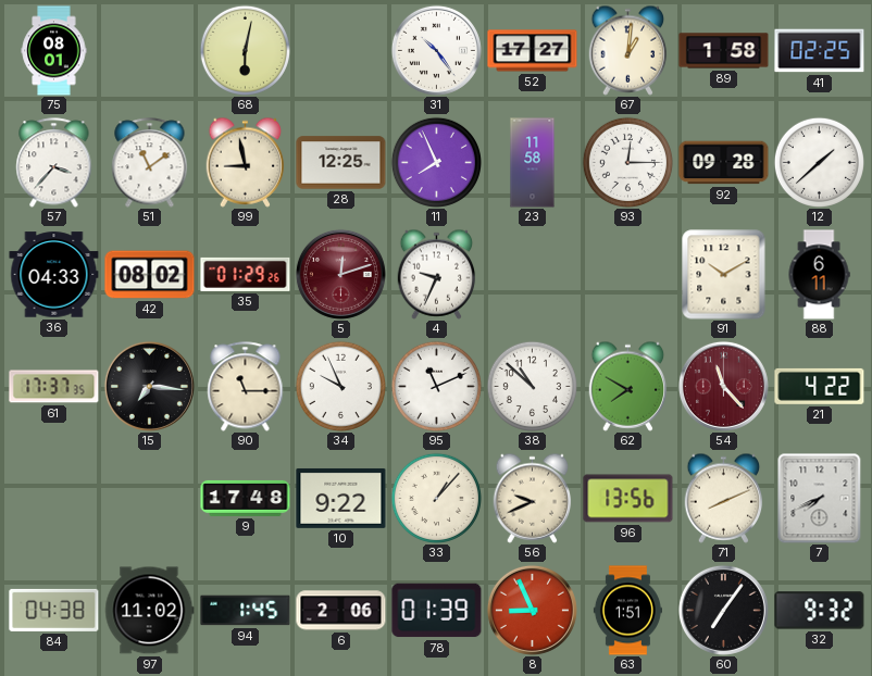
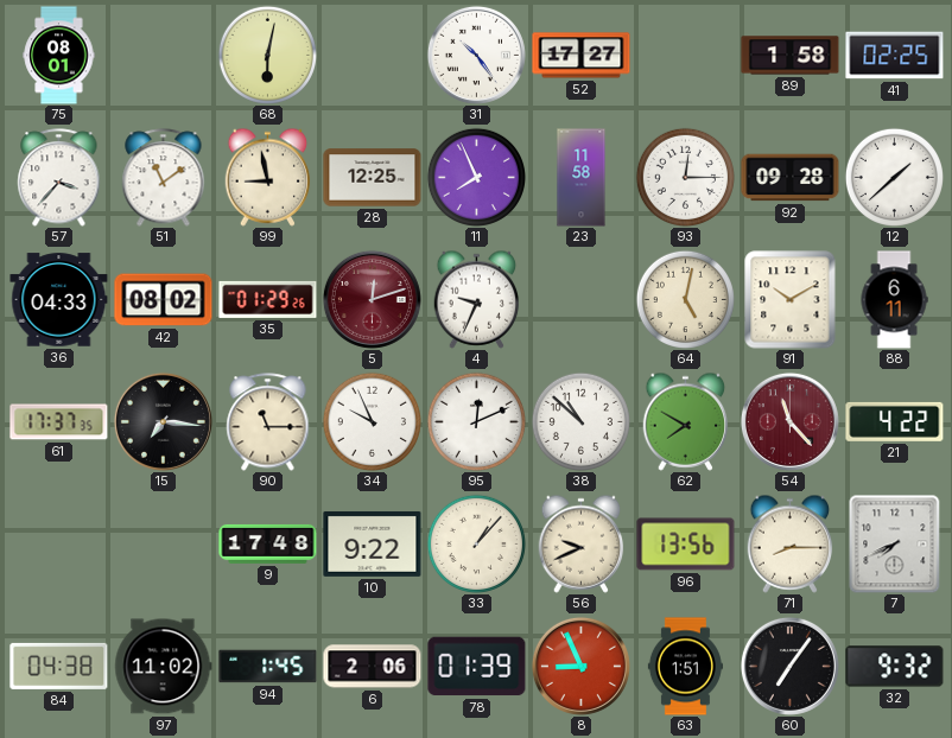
67: 1:01 -> none (628, 50)
64: none -> 5:02 (685, 299)
95: 11:11 -> 12:11 (476, 421)
71: 8:11 -> 8:15 (791, 543)
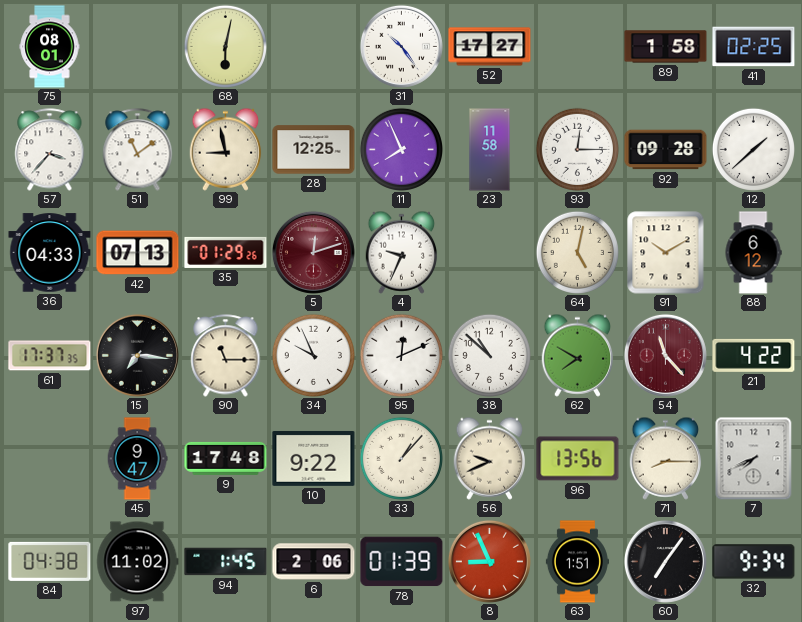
42: 08:02 -> 07:13 (138, 253)
88: 6:11 -> 6:12 (753, 253)
45: none -> 9:47 (137, 459)
32: 9:32 -> 9:34 (754, 562)
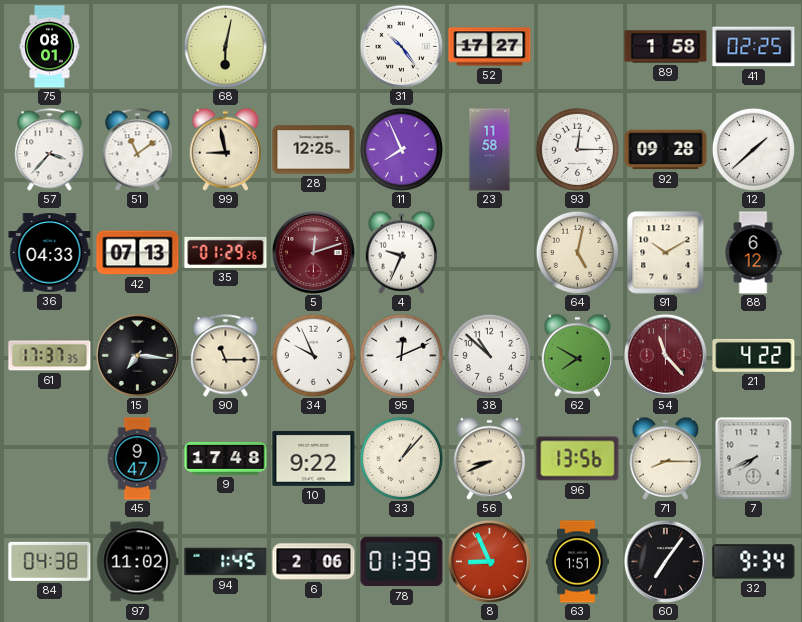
56: 9:41 -> 8:41 (490, 458)
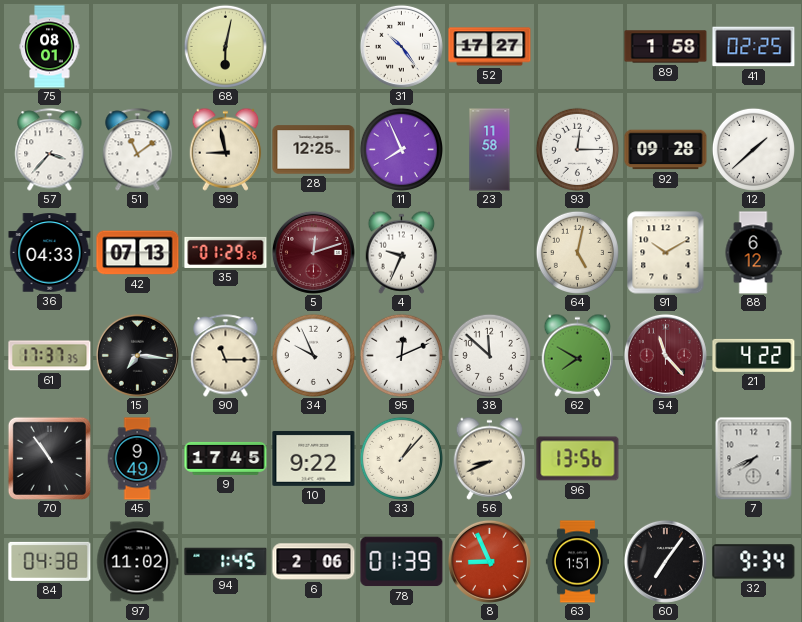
38: 10:52 -> 11:52 (489, 355)
70: none -> 10:54 (49, 458)
45: 9:47 -> 9:49 (137, 459)
9: 17:48 -> 17:45 (226, 458)
71: 8:15 -> none (666, 458)
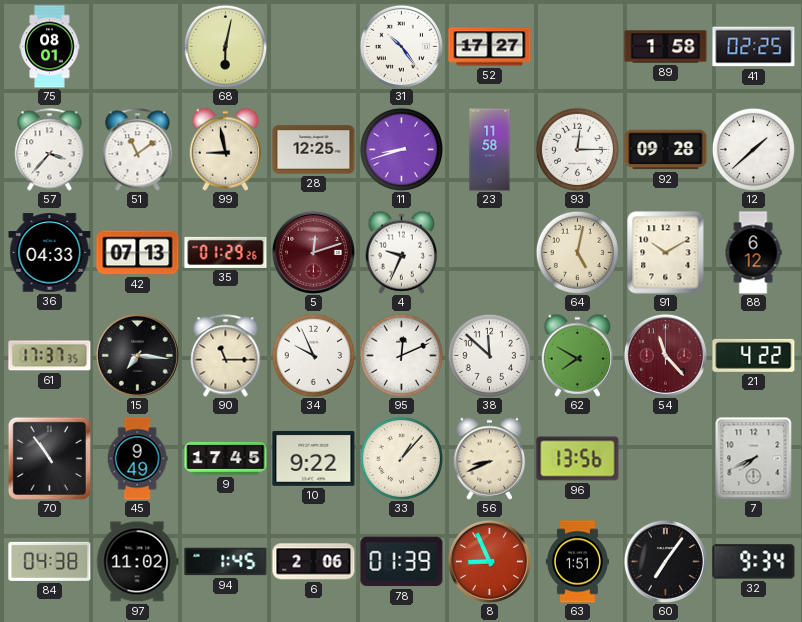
11: 7:56 -> 8:42 (401, 149)
